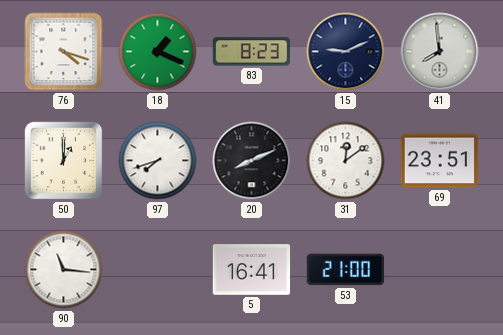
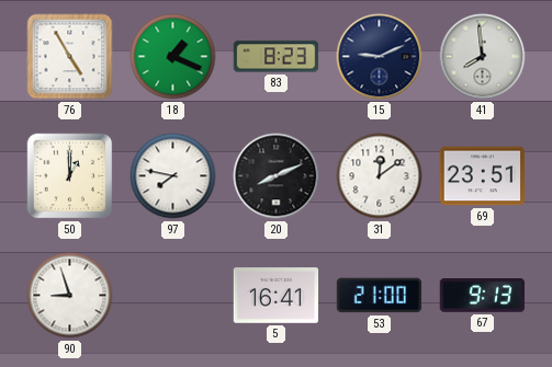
76: 4:18 -> 4:55 (70, 57)
97: 7:42 -> 7:47 (173, 176)
90: 11:16 -> 8:57 (70, 296)
67: none -> 9:13 (482, 296)
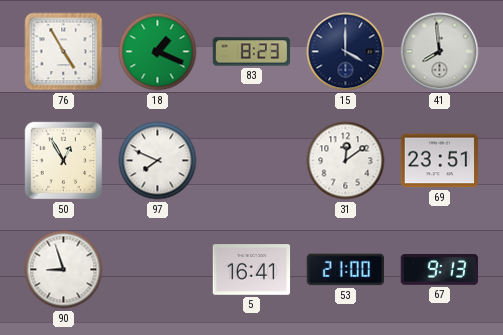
15: 9:11 -> 4:00 (346, 52)
50: 1:00 -> 12:55 (64, 161)
97: 7:47 -> 7:49 (158, 161)
20: 8:11 -> none (277, 176)
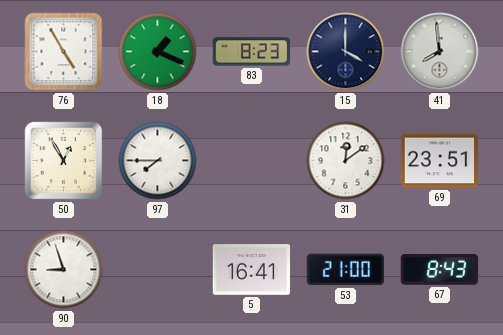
97: 7:49 -> 7:45 (158, 161)
67: 9:13 -> 8:43 (439, 270)
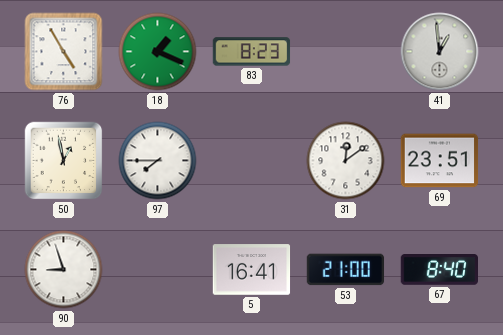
15: 4:00 -> none (346, 52)
41: 7:59 -> 12:59 (440, 52)
50: 12:55 -> 12:58 (64, 161)
67: 8:43 -> 8:40 (439, 270)
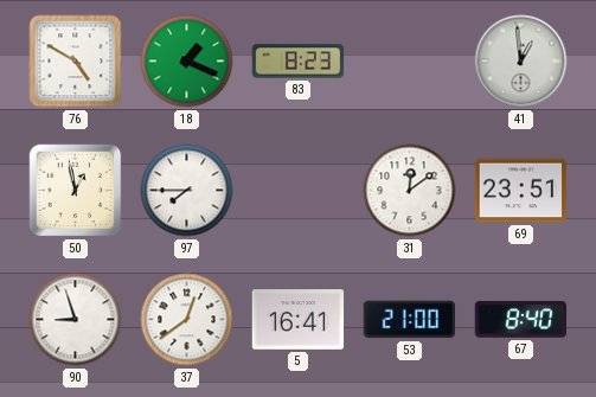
76: 4:55 -> 4:50 (76, 62)
37: none -> 12:39 (187, 320)
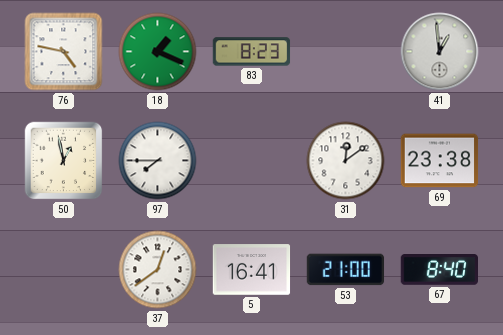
76: 4:50 -> 4:47 (64, 52)
69: 23:51 -> 23:38 (440, 161)
90: 8:57 -> none (76, 320)
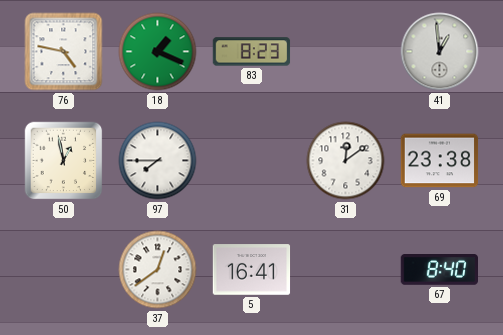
53: 21:00 -> none (346, 270)
